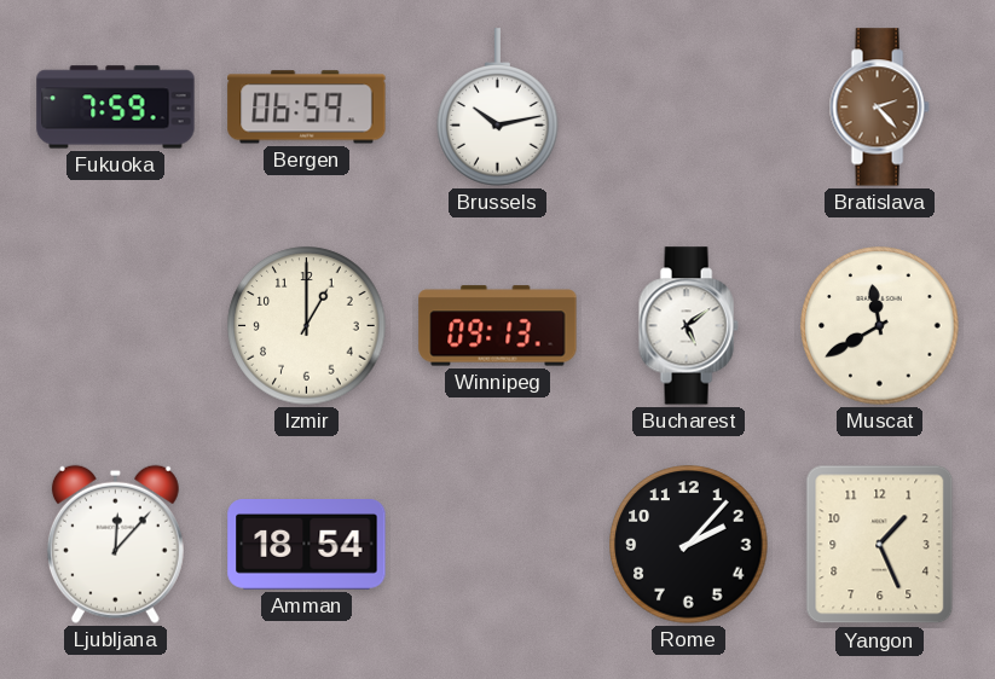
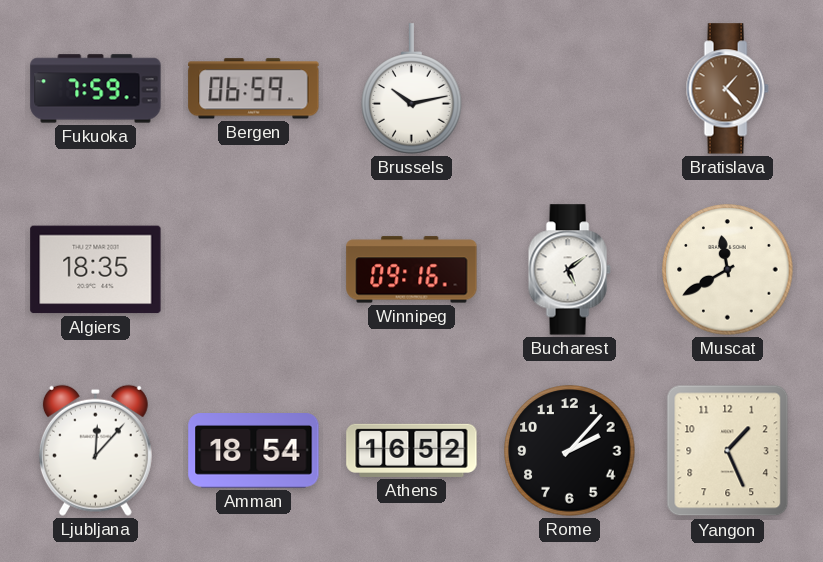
Bratislava: 2:23 -> 1:23 (727, 89)
Algiers: none -> 18:35 (96, 270)
Izmir: 1:00 -> none (307, 326)
Winnipeg: 09:13 -> 09:16 (412, 270)
Athens: none -> 16:52 (412, 450)
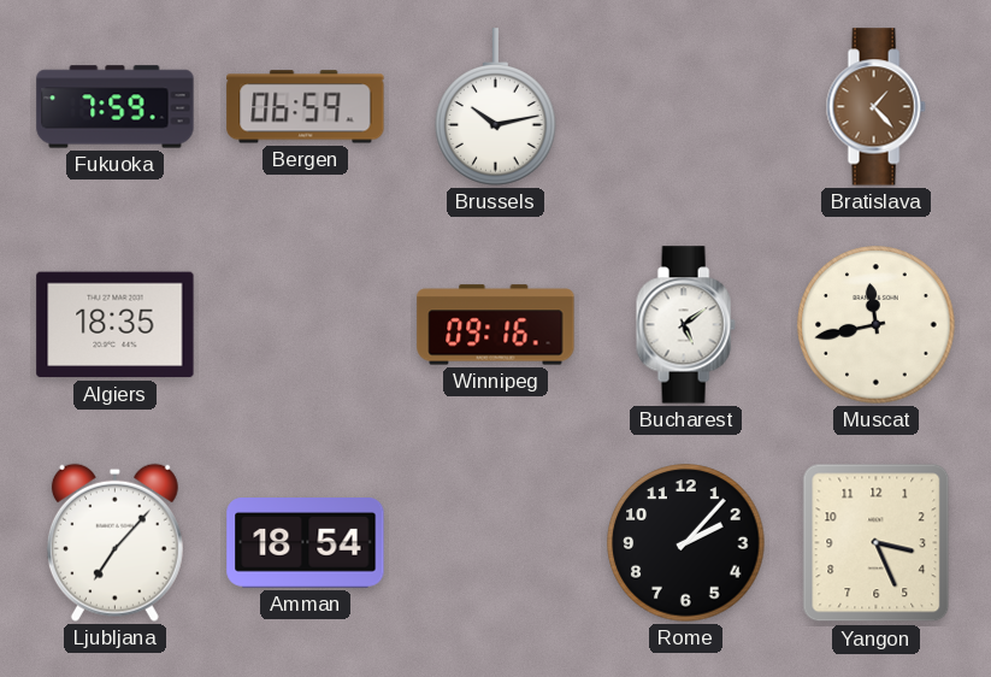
Muscat: 11:40 -> 11:43 (877, 325)
Ljubljana: 12:07 -> 7:07 (114, 542)
Athens: 16:52 -> none (412, 450)
Yangon: 1:26 -> 3:26 (877, 543)
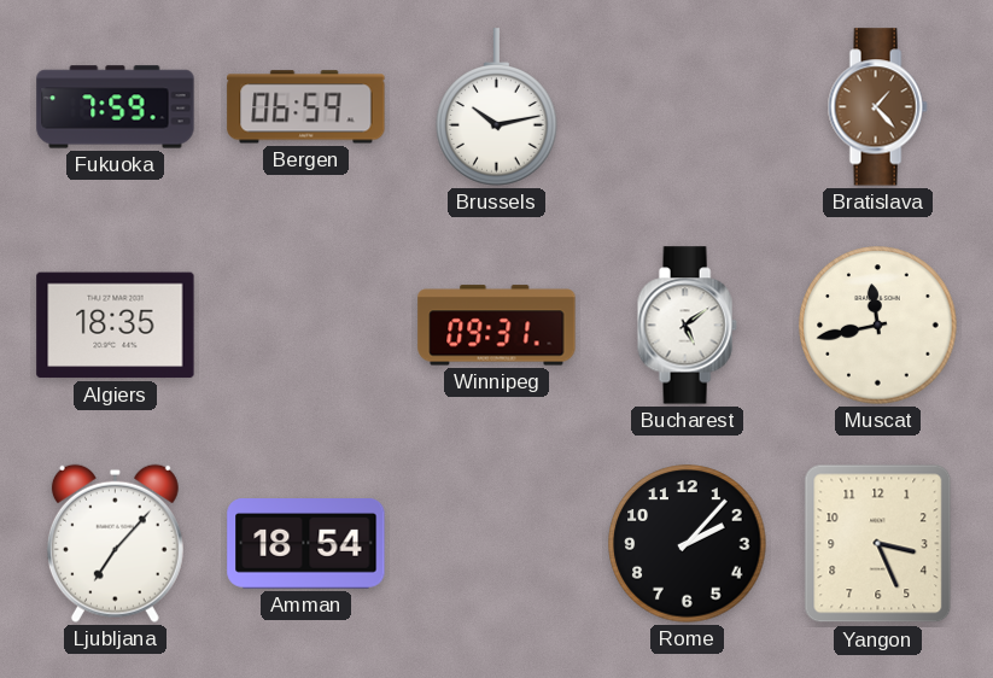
Winnipeg: 09:16 -> 09:31 (497, 326)
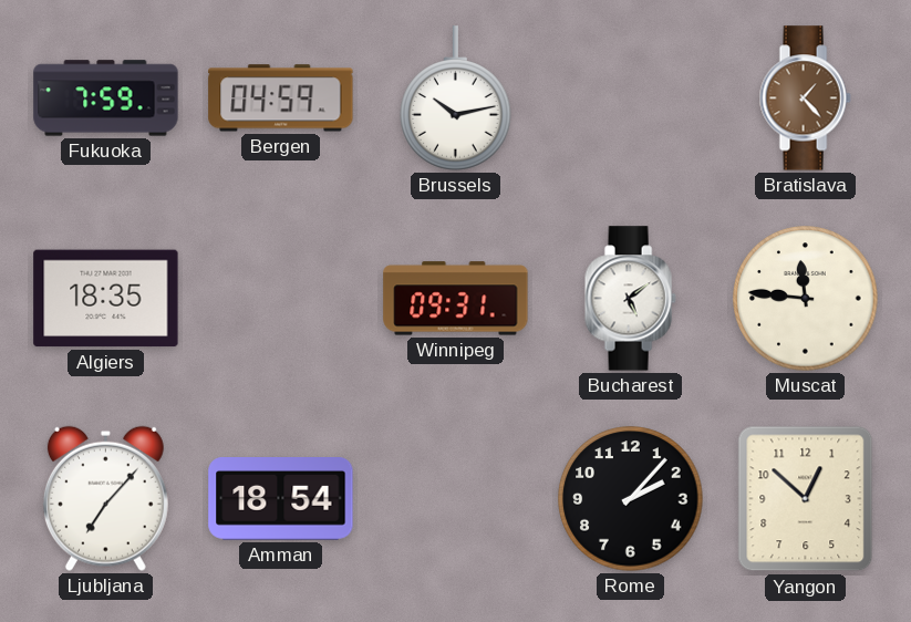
Bergen: 06:59 -> 04:59 (281, 99)
Muscat: 11:43 -> 11:46 (806, 299)
Yangon: 3:26 -> 12:52 (806, 499)
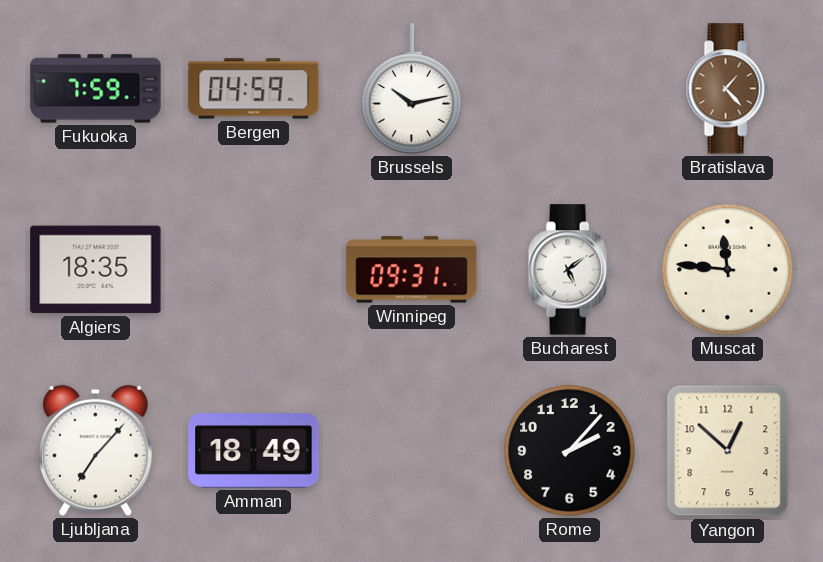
Amman: 18:54 -> 18:49 (254, 451)
